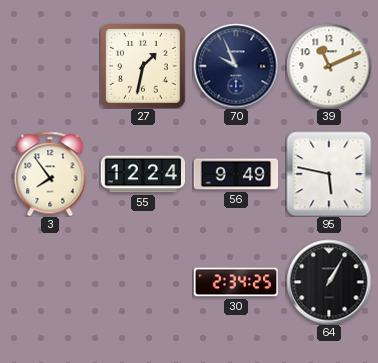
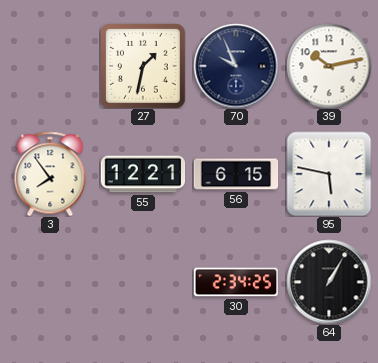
39: 11:11 -> 10:13 (329, 66)
55: 12:24 -> 12:21 (143, 174)
56: 9:49 -> 6:15 (236, 174)
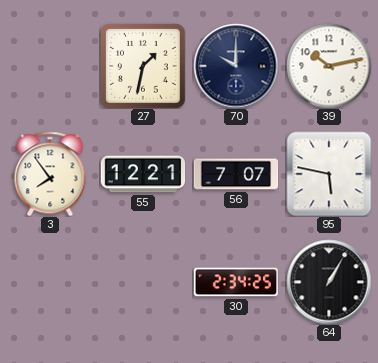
70: 9:56 -> 10:00 (236, 66)
56: 6:15 -> 7:07 (236, 174)
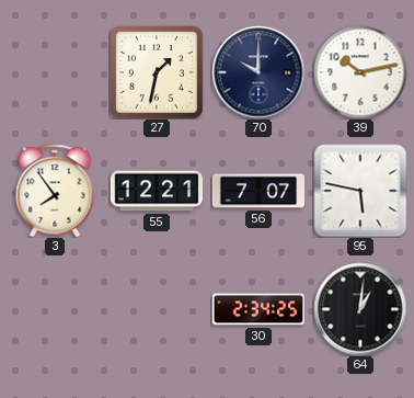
64: 1:05 -> 1:01 (360, 309)
